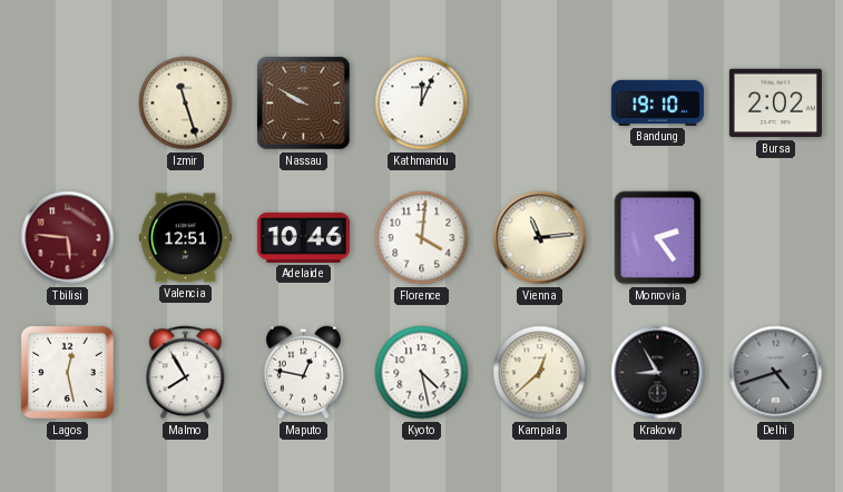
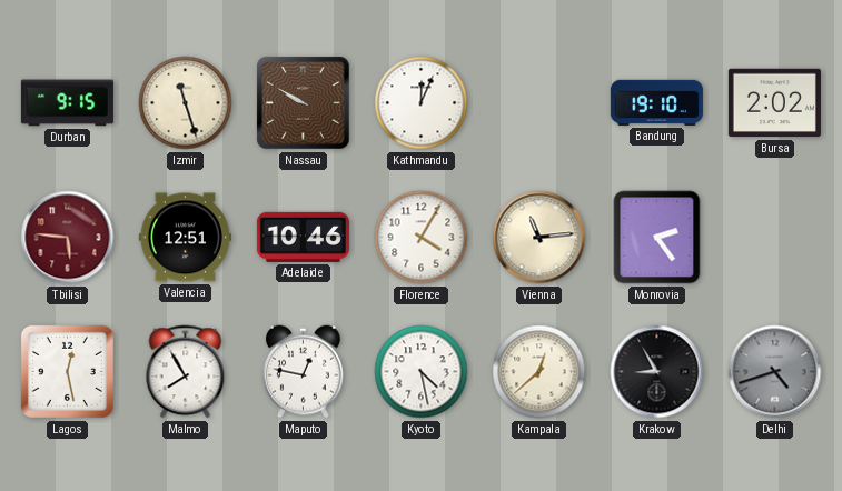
Durban: none -> 9:15 (67, 103)
Florence: 4:01 -> 4:05 (422, 238)
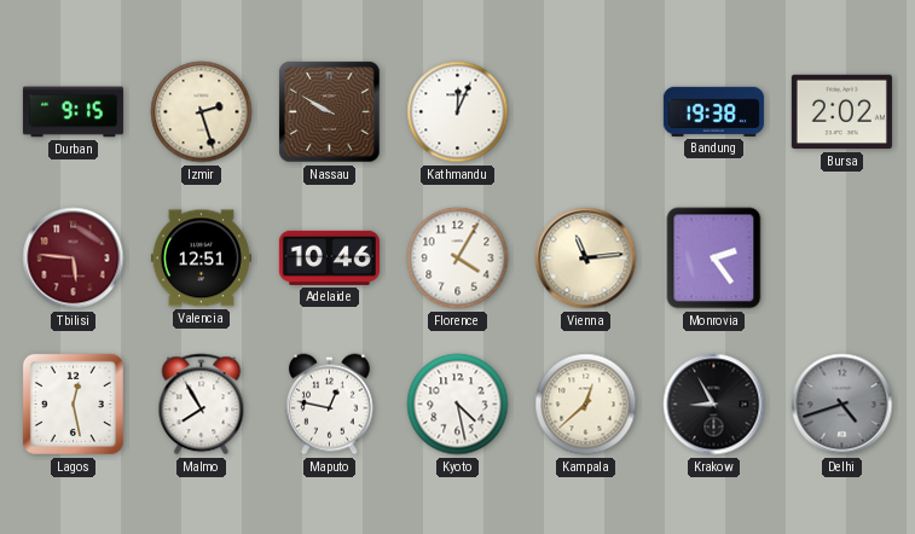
Izmir: 11:27 -> 2:27 (202, 112)
Bandung: 19:10 -> 19:38 (713, 111)
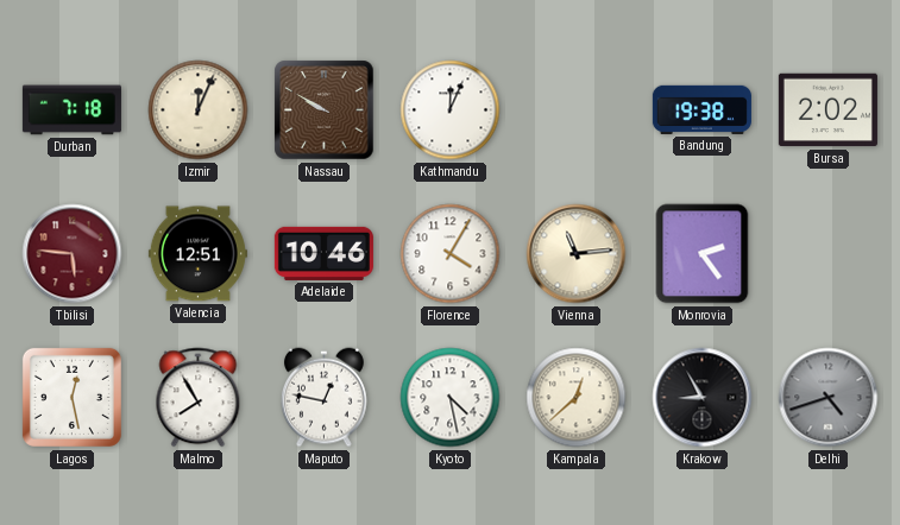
Durban: 9:15 -> 7:18 (71, 110)
Izmir: 2:27 -> 12:04 (199, 110)
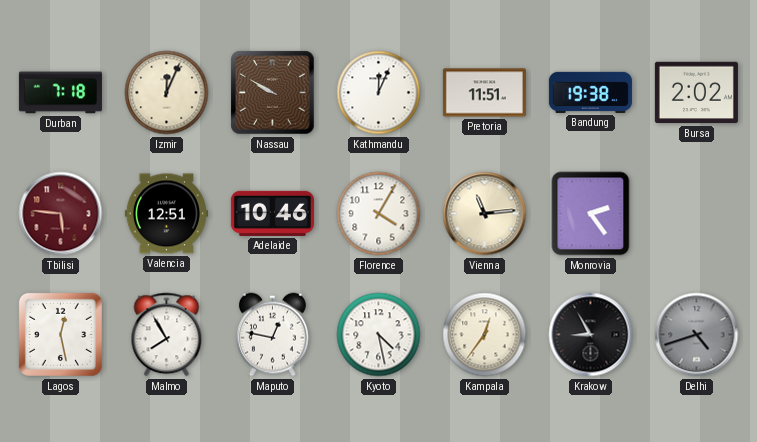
Pretoria: none -> 11:51 (484, 93)
Kampala: 12:38 -> 12:36 (485, 335)
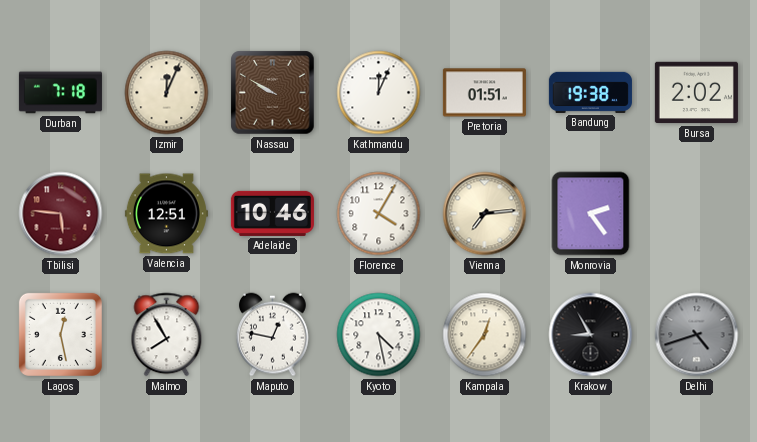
Pretoria: 11:51 -> 01:51 (484, 93)
Vienna: 11:14 -> 7:14 (485, 214)
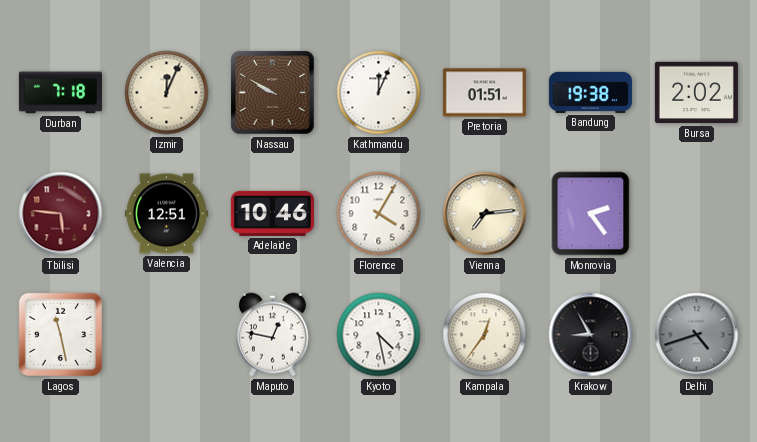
Lagos: 12:28 -> 11:28 (60, 334)
Malmo: 7:55 -> none (167, 335)
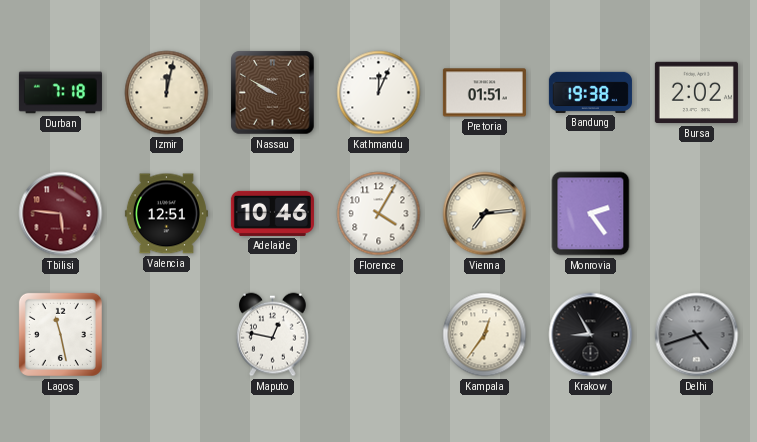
Izmir: 12:04 -> 12:02 (167, 93)
Kyoto: 4:28 -> none (379, 335)
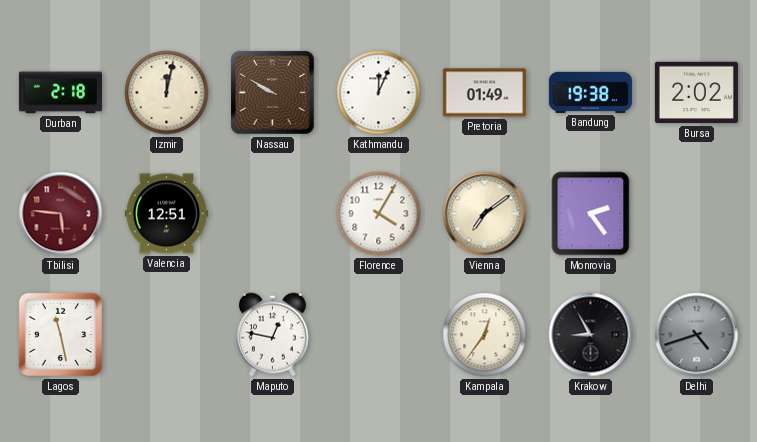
Durban: 7:18 -> 2:18 (60, 93)
Pretoria: 01:51 -> 01:49 (484, 93)
Adelaide: 10:46 -> none (272, 213)
Vienna: 7:14 -> 7:09 (485, 214)
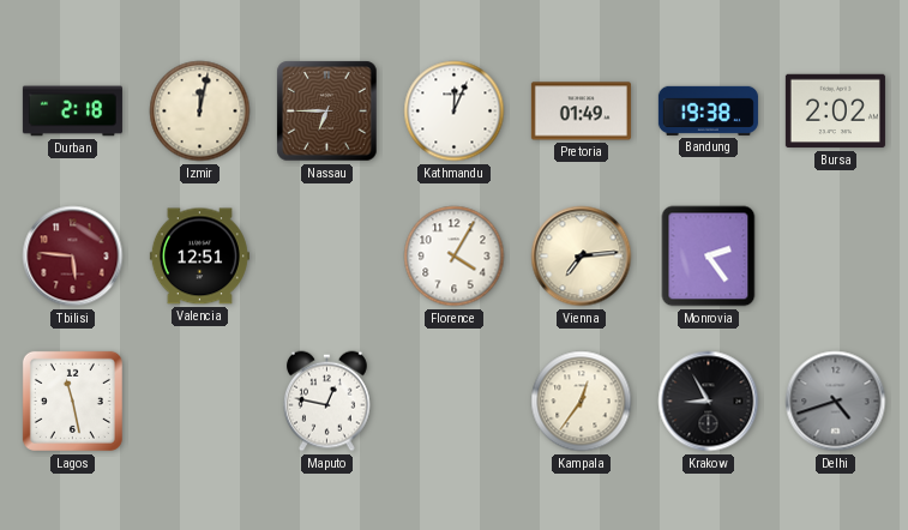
Nassau: 9:50 -> 6:45 (327, 112)
Vienna: 7:09 -> 7:14 (582, 257)
